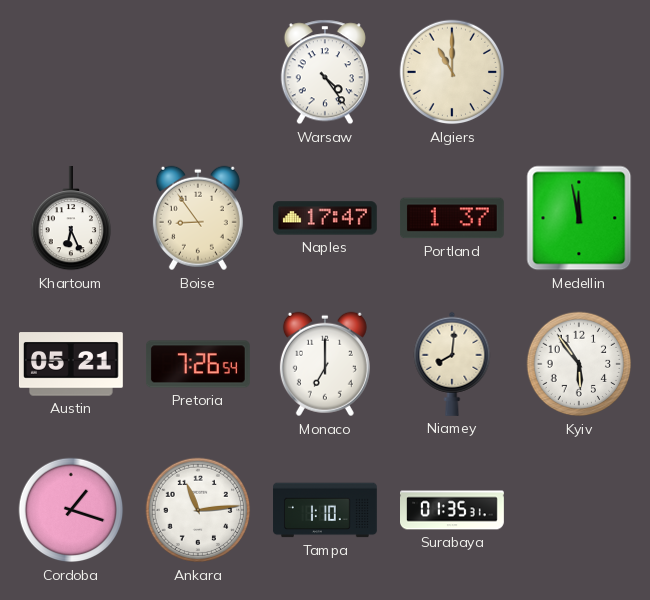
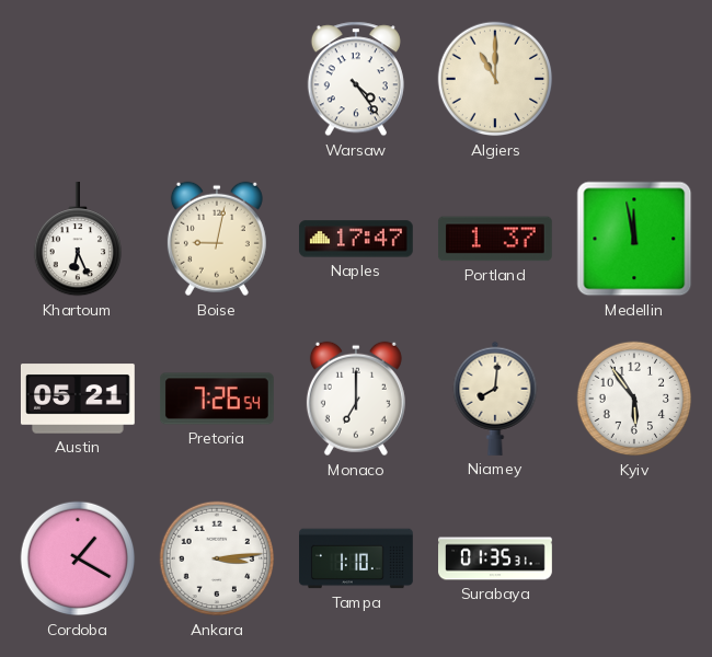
Boise: 8:54 -> 9:02 (217, 239)
Cordoba: 1:18 -> 1:20 (78, 558)
Ankara: 11:14 -> 3:14 (217, 558)
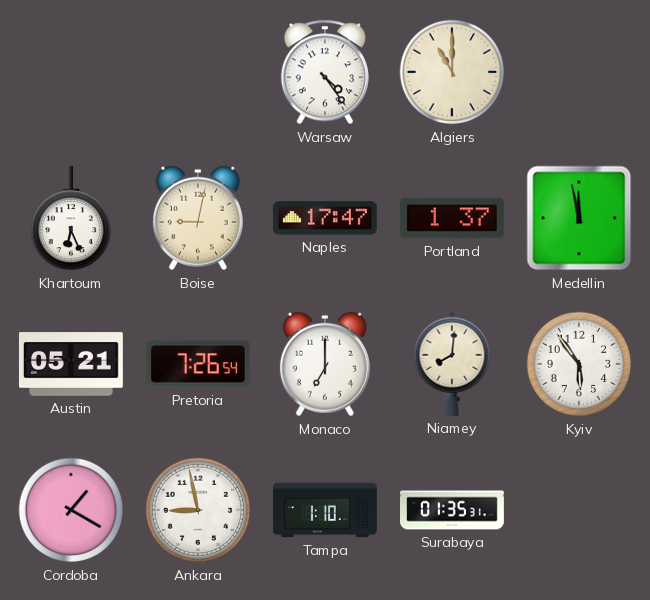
Ankara: 3:14 -> 8:58 (198, 510)
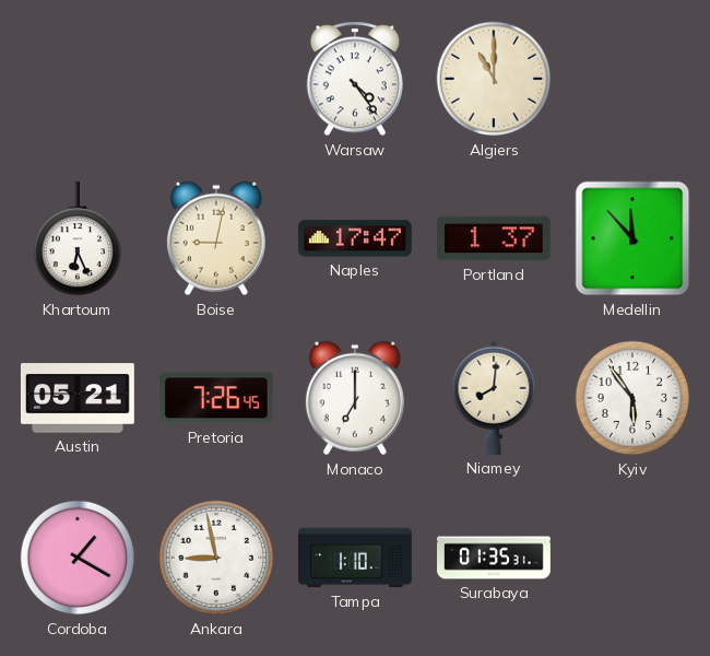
Medellin: 11:58 -> 11:53 (632, 238)
Pretoria: 7:26:54 -> 7:26:45 (216, 398)
